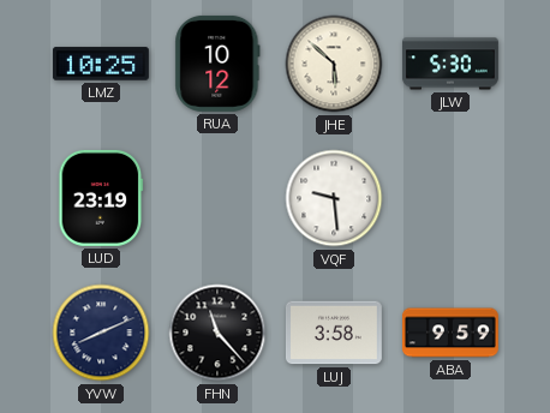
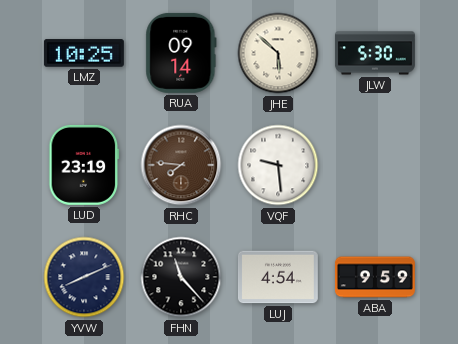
RUA: 10:12 -> 09:14 (181, 53)
RHC: none -> 7:46 (181, 165)
LUJ: 3:58 -> 4:54 (278, 277)
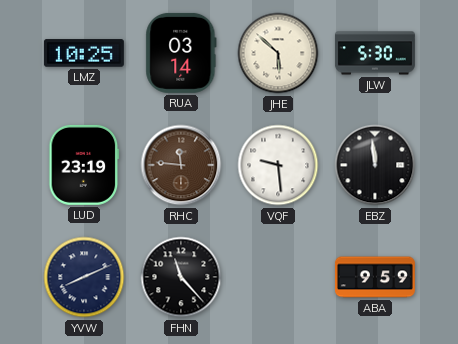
RUA: 09:14 -> 03:14 (181, 53)
RHC: 7:46 -> 11:46 (181, 165)
EBZ: none -> 11:59 (375, 165)
LUJ: 4:54 -> none (278, 277)
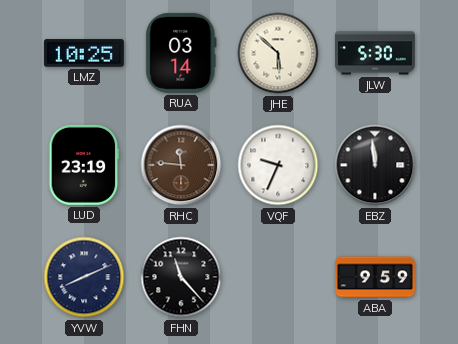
VQF: 9:29 -> 9:34 (278, 165)
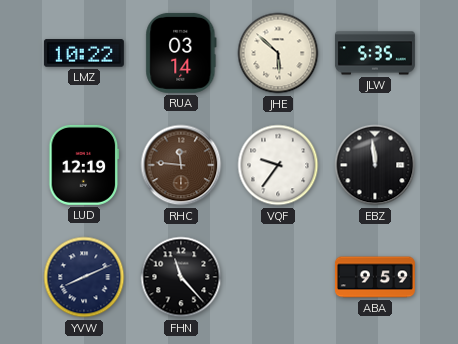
LMZ: 10:25 -> 10:22 (84, 53)
JLW: 5:30 -> 5:35 (375, 53)
LUD: 23:19 -> 12:19 (84, 165)
VQF: 9:34 -> 9:36 (278, 165)
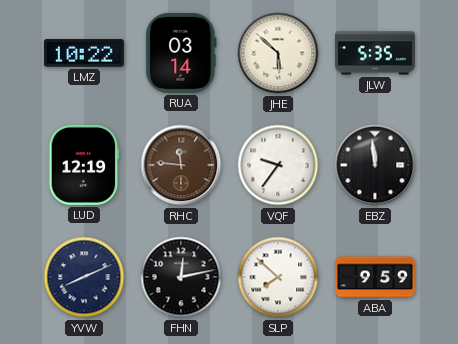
FHN: 11:23 -> 12:13 (181, 277)
SLP: none -> 7:52 (278, 277)
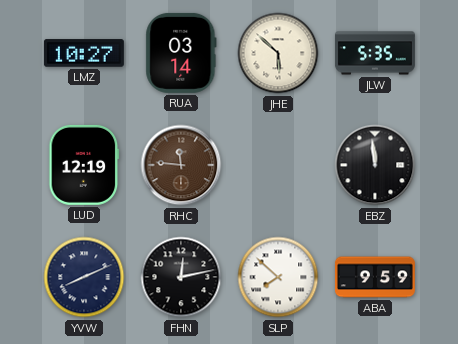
LMZ: 10:22 -> 10:27 (84, 53)
VQF: 9:36 -> none (278, 165)
